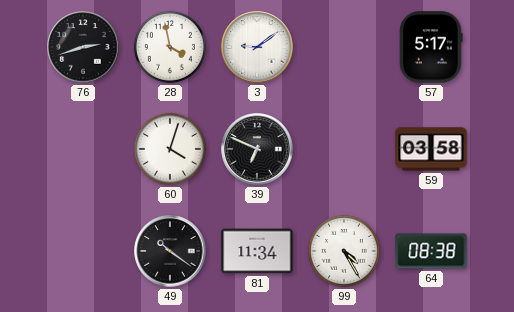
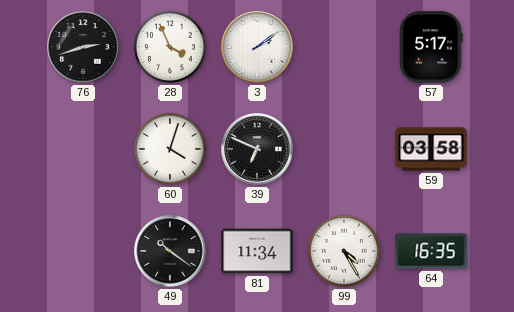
28: 3:58 -> 3:56 (170, 47)
3: 9:09 -> 2:09 (257, 47)
64: 08:38 -> 16:35 (431, 251)
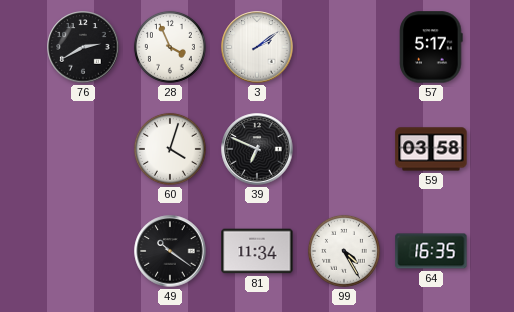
76: 2:42 -> 2:40 (83, 47)
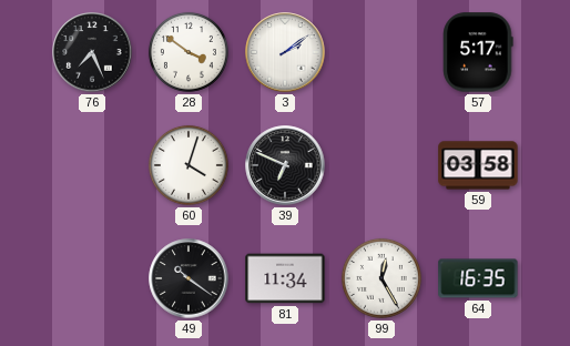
76: 2:40 -> 7:26 (92, 52)
28: 3:56 -> 3:51 (189, 52)
99: 4:25 -> 12:25 (381, 278)
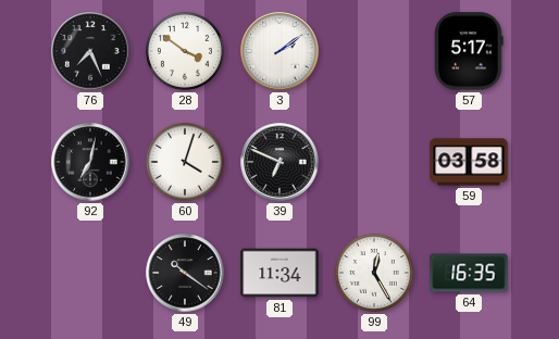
92: none -> 7:02 (90, 162)
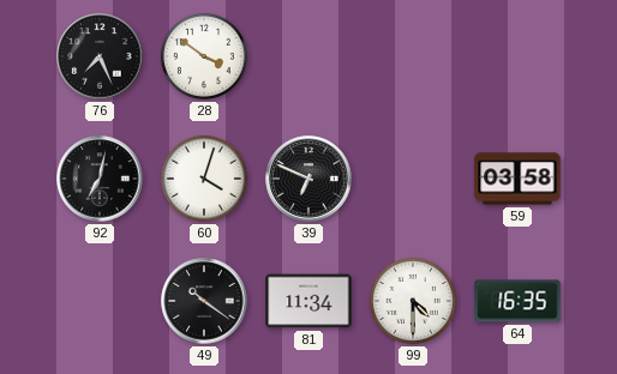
3: 2:09 -> none (279, 51)
57: 5:17 -> none (469, 51)
99: 12:25 -> 4:30 (413, 301)
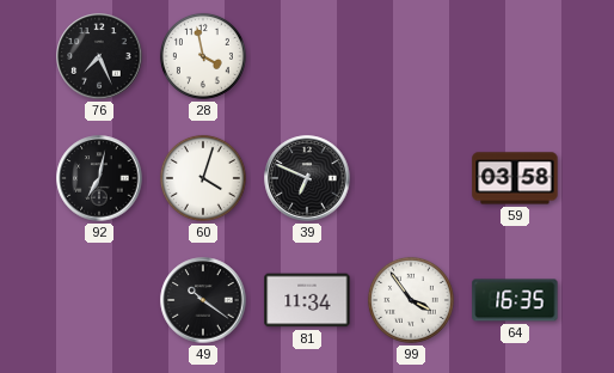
28: 3:51 -> 3:58 (203, 56)
99: 4:30 -> 3:54 (411, 300)
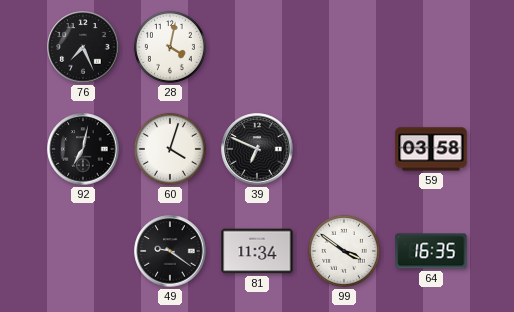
28: 3:58 -> 4:02 (170, 47)
49: 10:21 -> 9:21 (170, 251)
99: 3:54 -> 3:51 (344, 251)
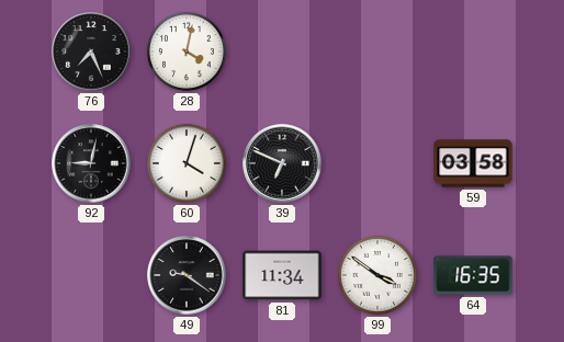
92: 7:02 -> 9:02 (91, 163)
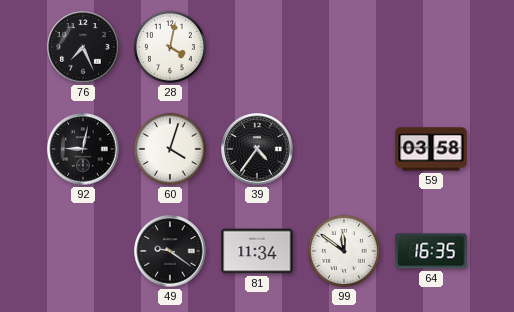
39: 6:49 -> 4:36 (257, 149)
99: 3:51 -> 11:51 (344, 251)
